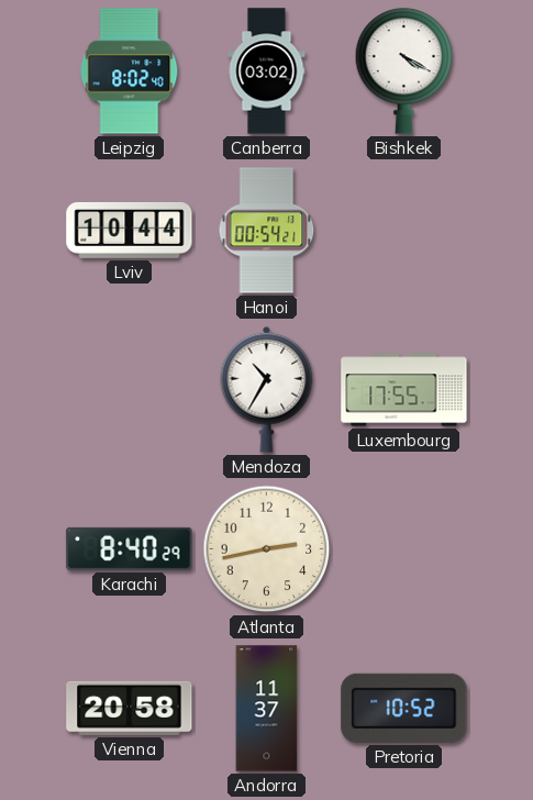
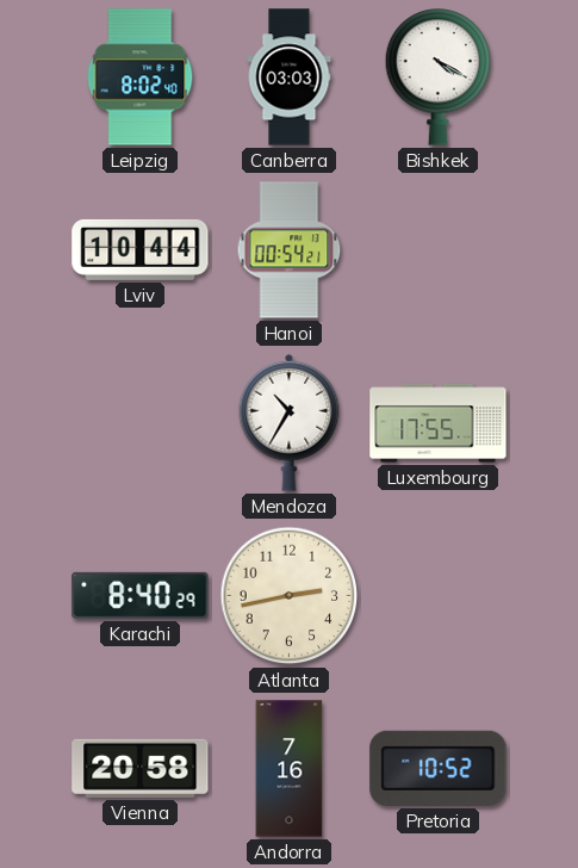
Canberra: 03:02 -> 03:03 (290, 77)
Andorra: 11:37 -> 7:16 (290, 769)
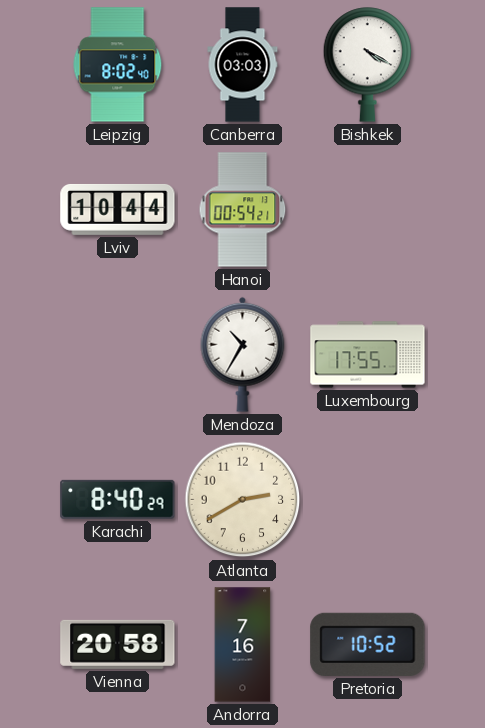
Atlanta: 2:43 -> 2:40 (243, 500)
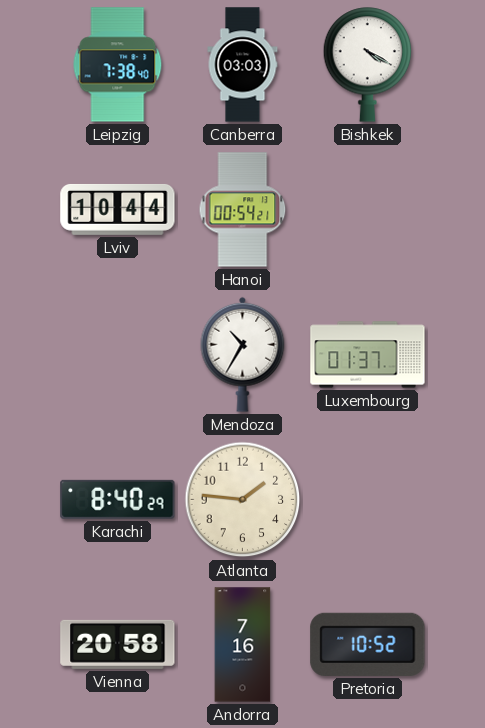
Leipzig: 8:02 -> 7:38 (118, 65)
Luxembourg: 17:55 -> 01:37 (368, 355)
Atlanta: 2:40 -> 1:46 (243, 500)
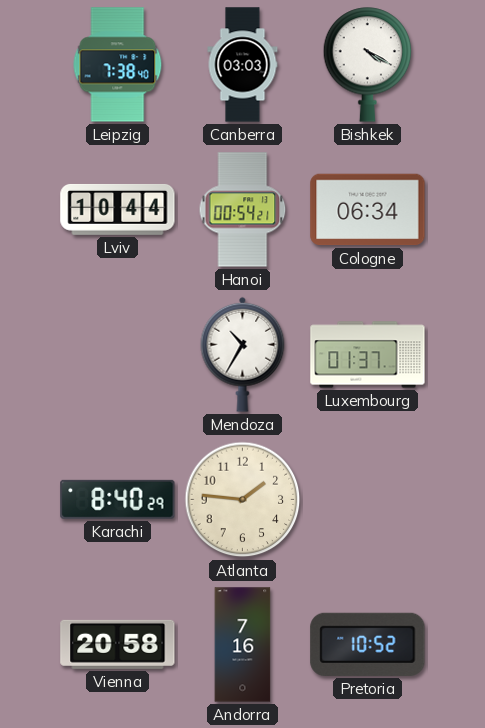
Cologne: none -> 06:34 (368, 210)
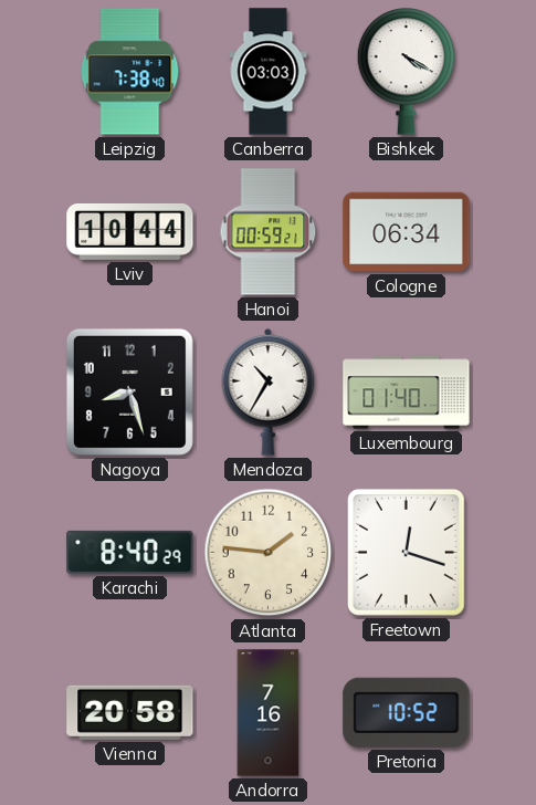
Hanoi: 00:54 -> 00:59 (269, 232)
Nagoya: none -> 8:27 (129, 391)
Luxembourg: 01:37 -> 01:40 (407, 393)
Freetown: none -> 12:18 (406, 552)
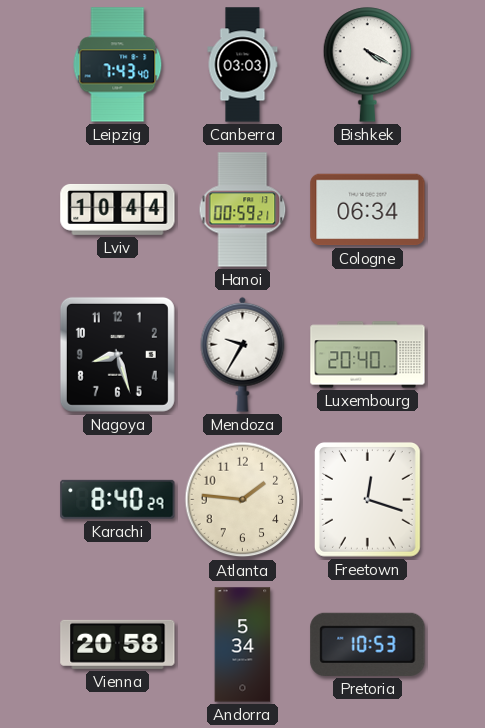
Leipzig: 7:38 -> 7:43 (118, 65)
Mendoza: 10:35 -> 9:35 (243, 354)
Luxembourg: 01:40 -> 20:40 (368, 355)
Andorra: 7:16 -> 5:34 (243, 645)
Pretoria: 10:52 -> 10:53 (368, 644)
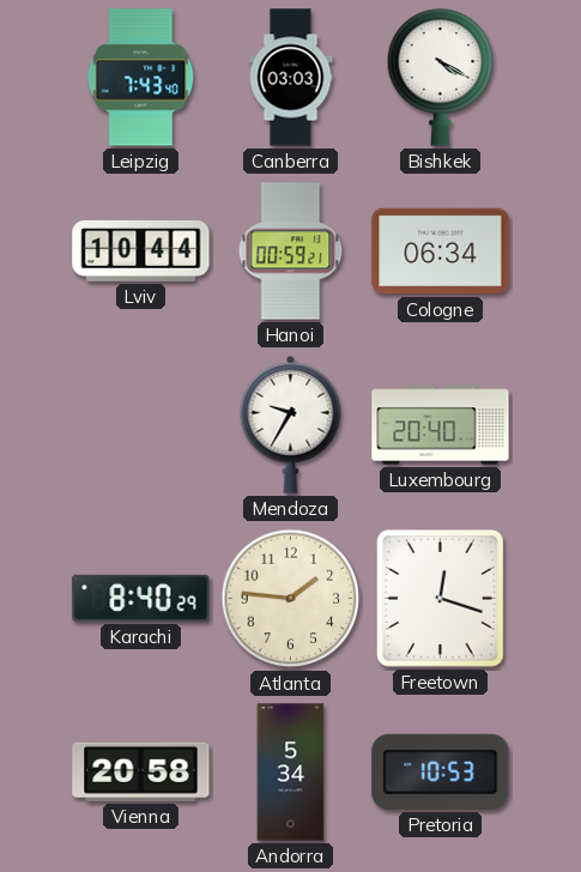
Nagoya: 8:27 -> none (117, 354)
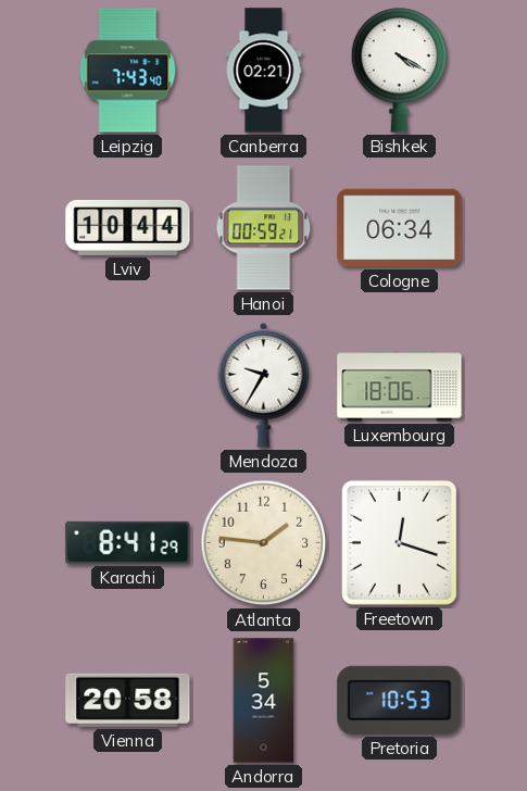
Canberra: 03:03 -> 02:21 (264, 71)
Luxembourg: 20:40 -> 18:06 (400, 386)
Karachi: 8:40 -> 8:41 (128, 542)
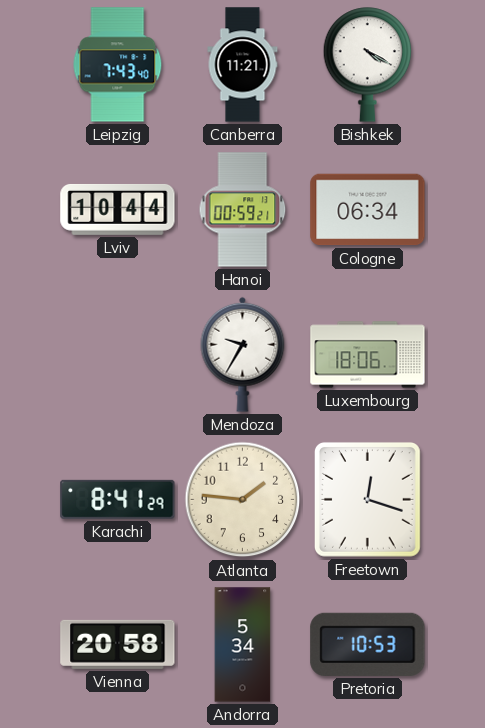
Canberra: 02:21 -> 11:21 (243, 65)
